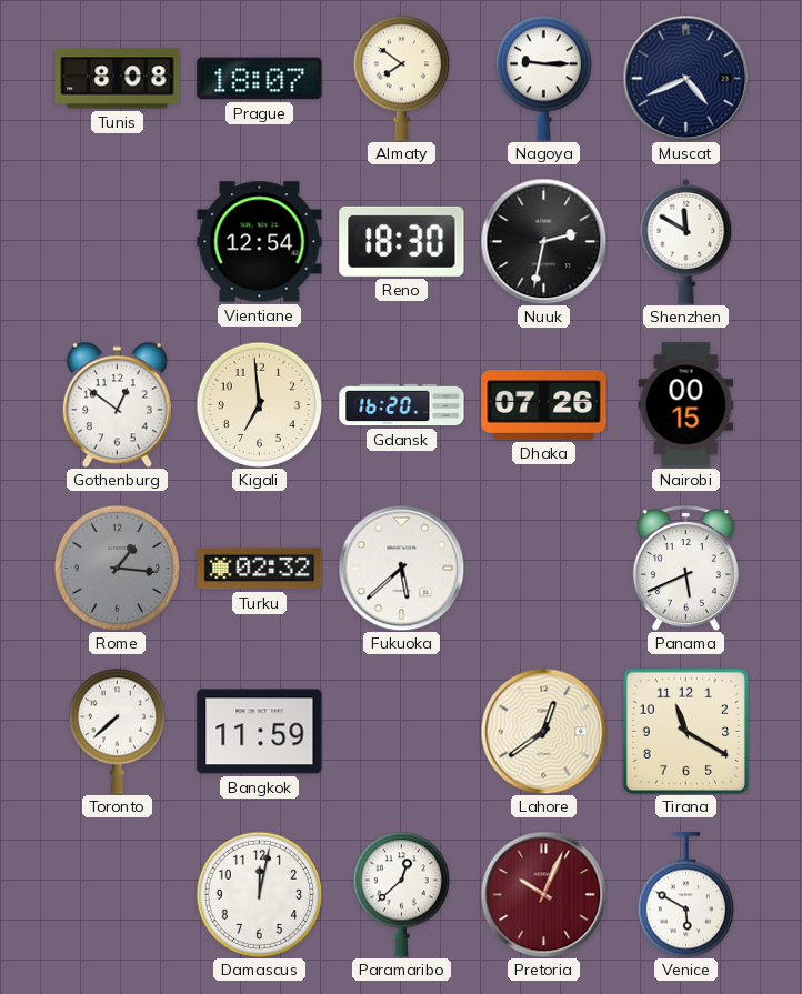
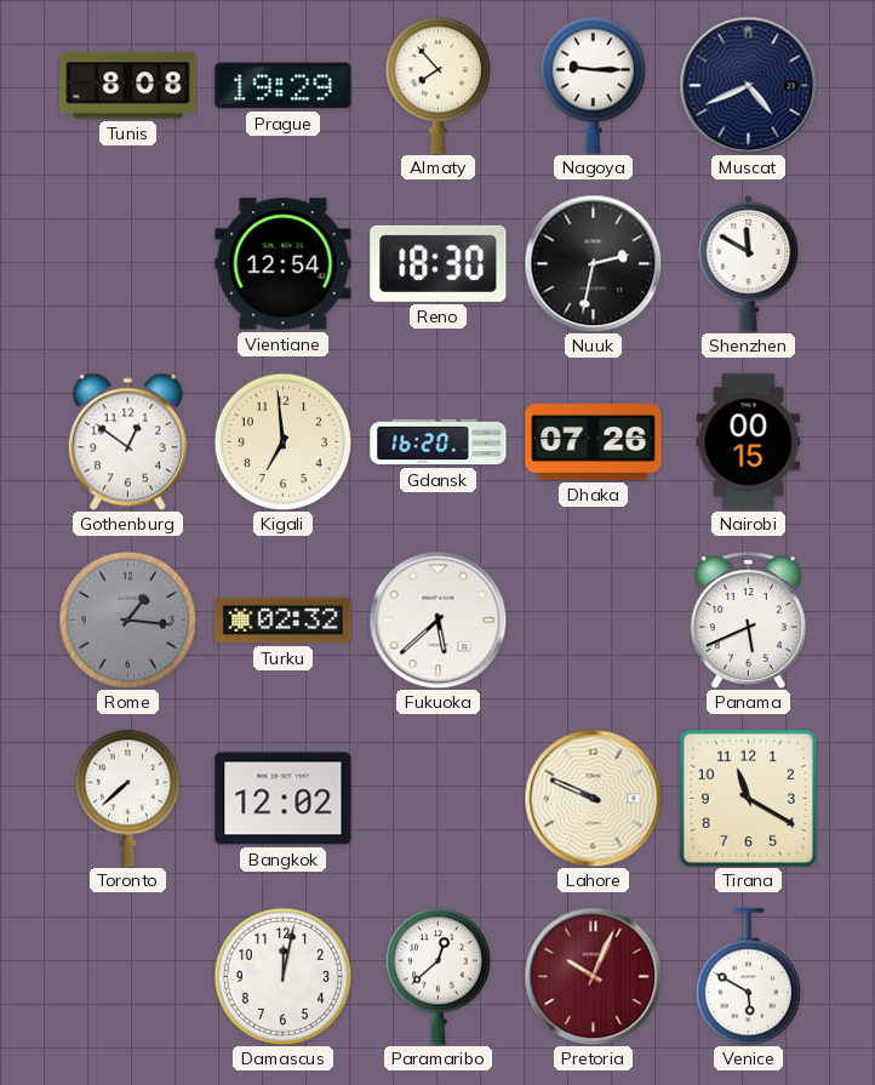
Prague: 18:07 -> 19:29 (284, 86)
Almaty: 7:51 -> 7:53 (438, 85)
Bangkok: 11:59 -> 12:02 (284, 799)
Lahore: 12:39 -> 9:49 (593, 798)
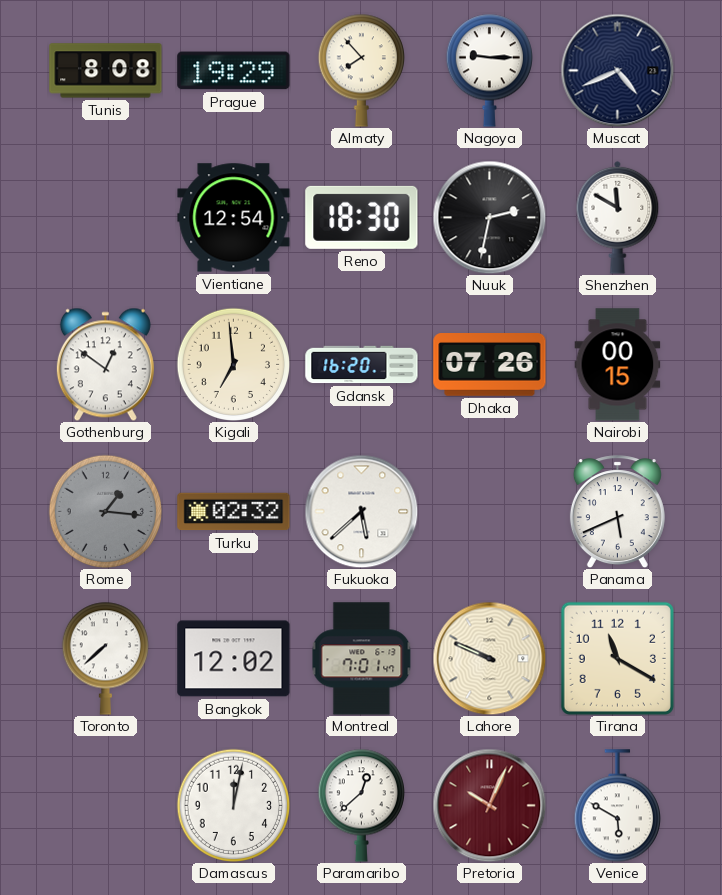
Montreal: none -> 7:01 (362, 659)
